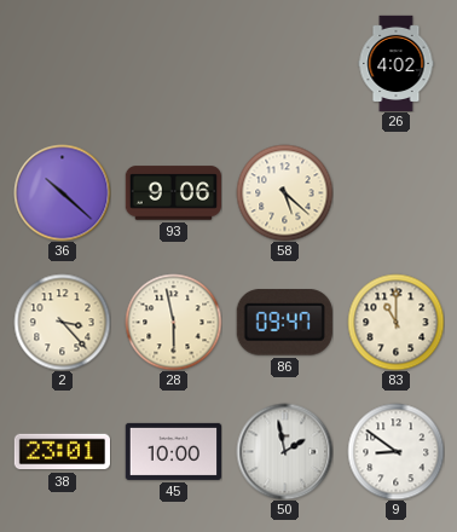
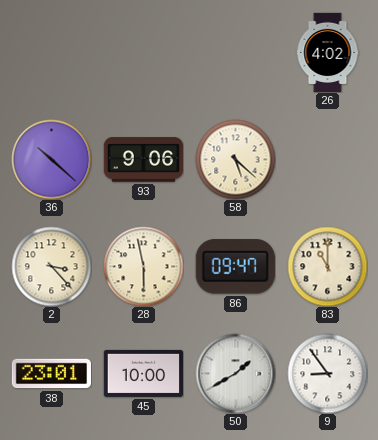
50: 1:58 -> 1:40 (235, 373)
9: 8:51 -> 8:54 (327, 373)
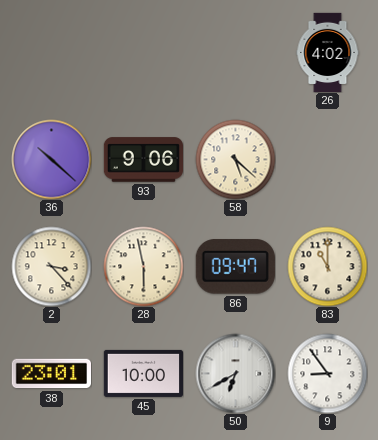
50: 1:40 -> 6:40 (235, 373)
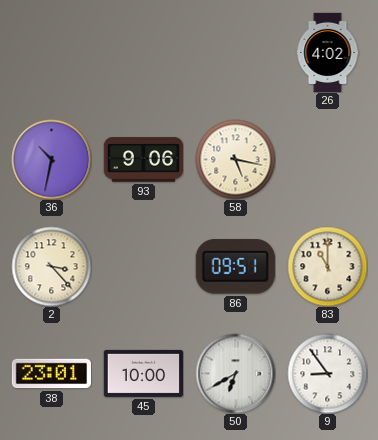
36: 10:22 -> 10:32 (51, 159)
58: 5:22 -> 5:17 (235, 159)
28: 5:58 -> none (143, 266)
86: 09:47 -> 09:51 (235, 267)
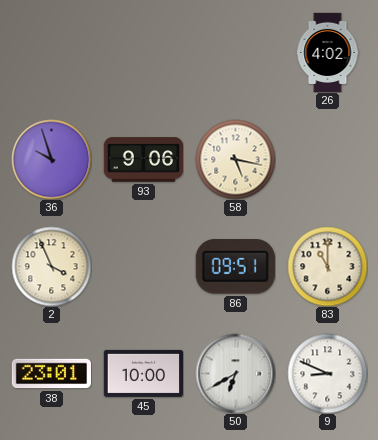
36: 10:32 -> 9:57 (51, 159)
2: 3:23 -> 3:56 (51, 266)
9: 8:54 -> 8:49 (327, 373)
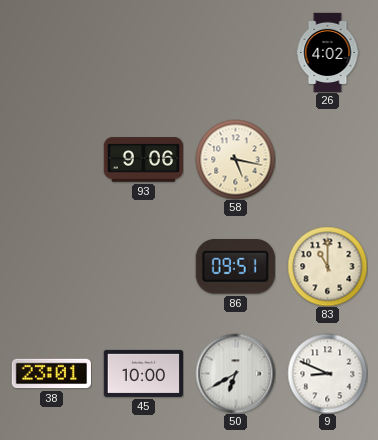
36: 9:57 -> none (51, 159)
2: 3:56 -> none (51, 266)
